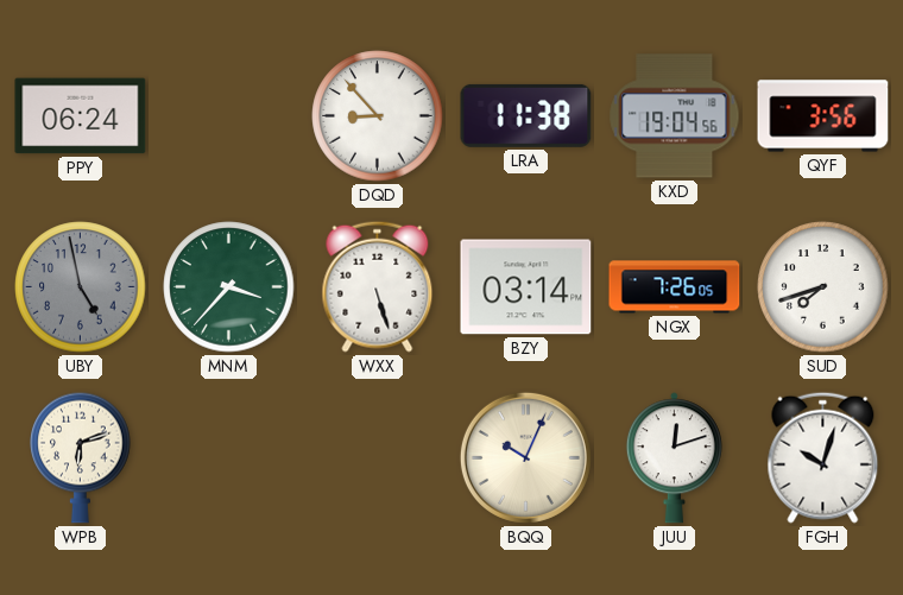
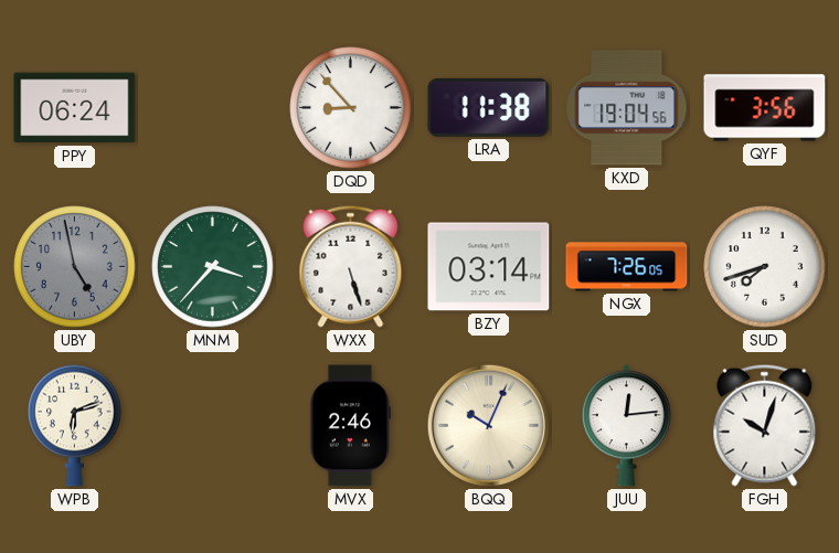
MVX: none -> 2:46 (350, 426)
JUU: 12:12 -> 12:14 (626, 426)
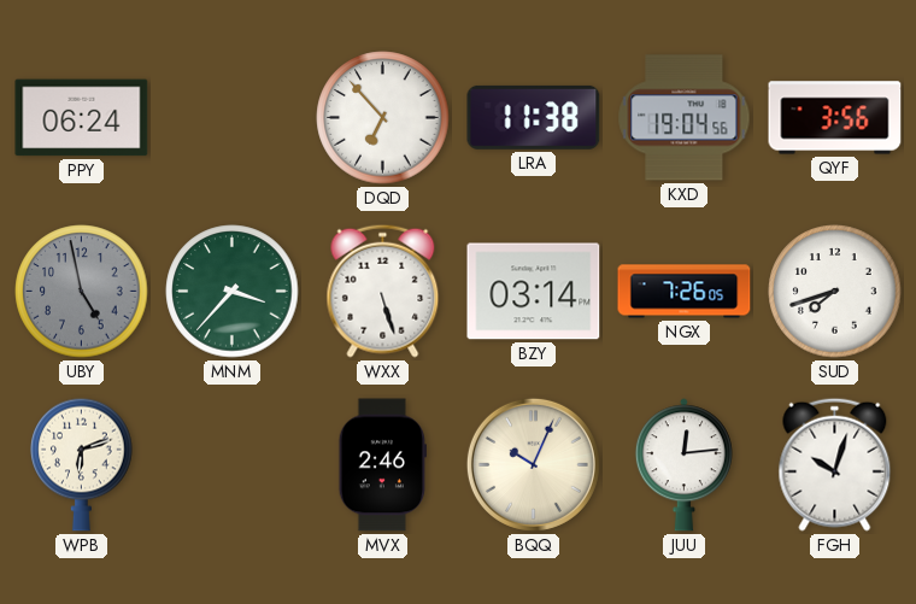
DQD: 8:53 -> 6:53 (383, 118)
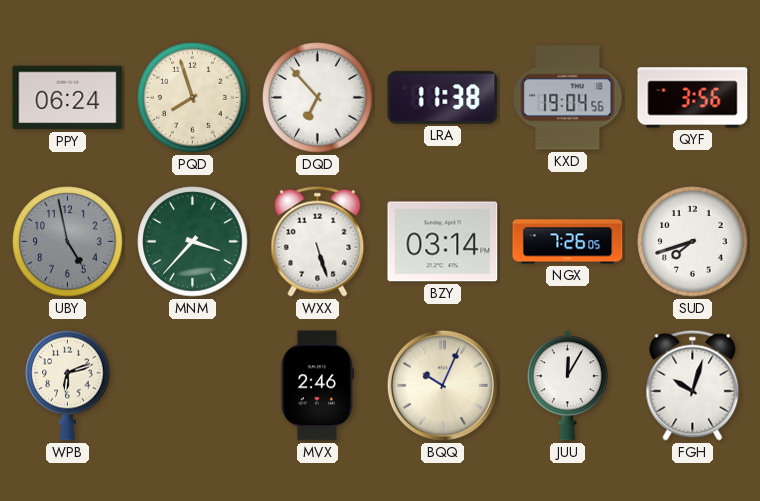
PQD: none -> 7:57 (193, 98)
JUU: 12:14 -> 12:05 (567, 386)
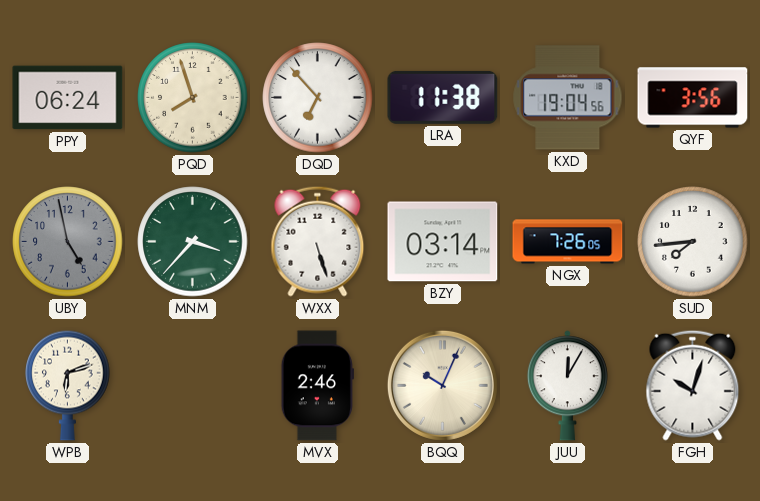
SUD: 7:42 -> 7:44 (693, 242)
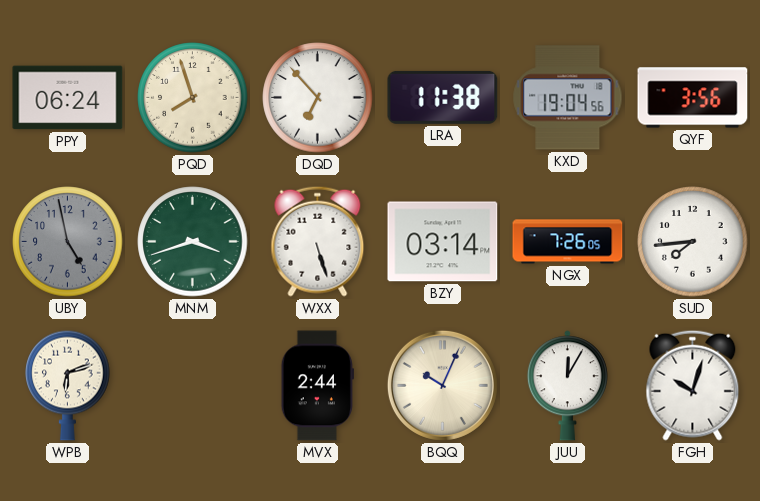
MNM: 3:37 -> 3:42 (193, 242)
MVX: 2:46 -> 2:44 (317, 386)
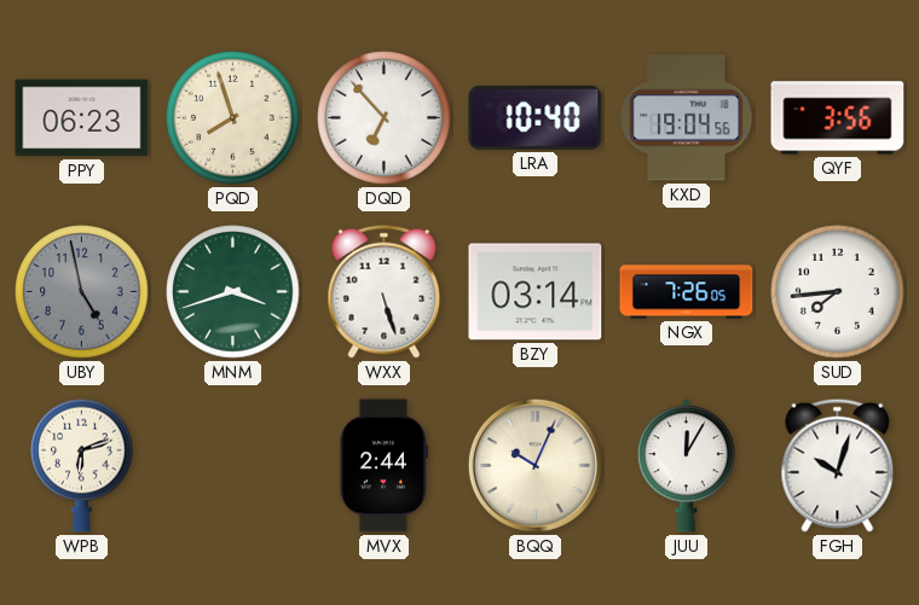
PPY: 06:24 -> 06:23 (82, 118)
LRA: 11:38 -> 10:40 (536, 117)
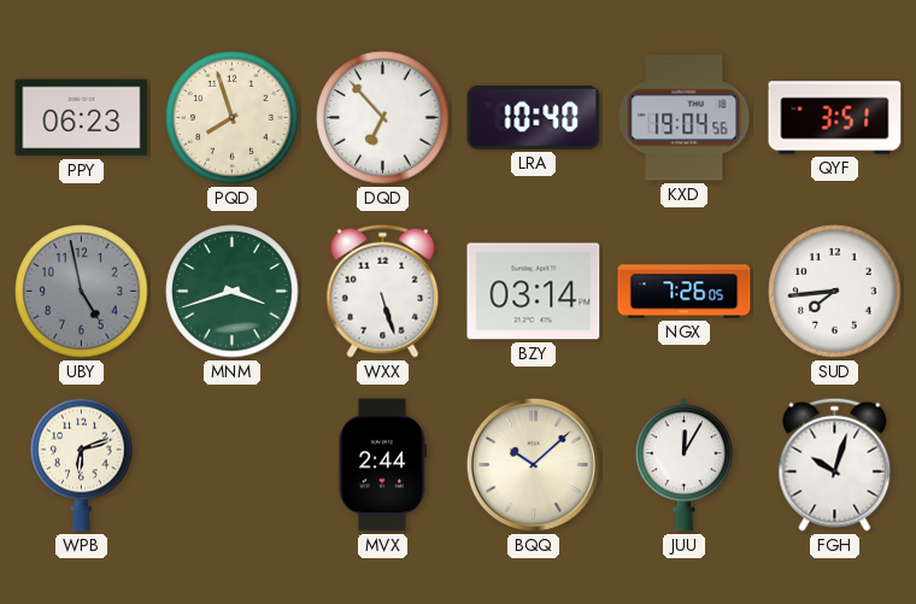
QYF: 3:56 -> 3:51 (835, 118)
BQQ: 10:04 -> 10:08 (533, 464)
